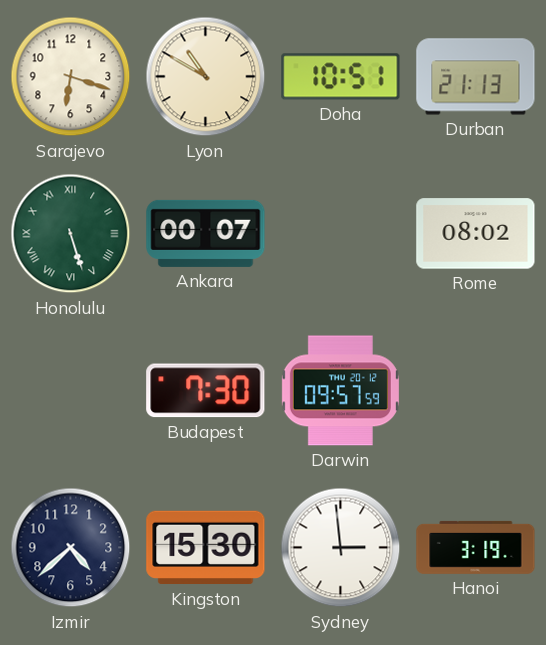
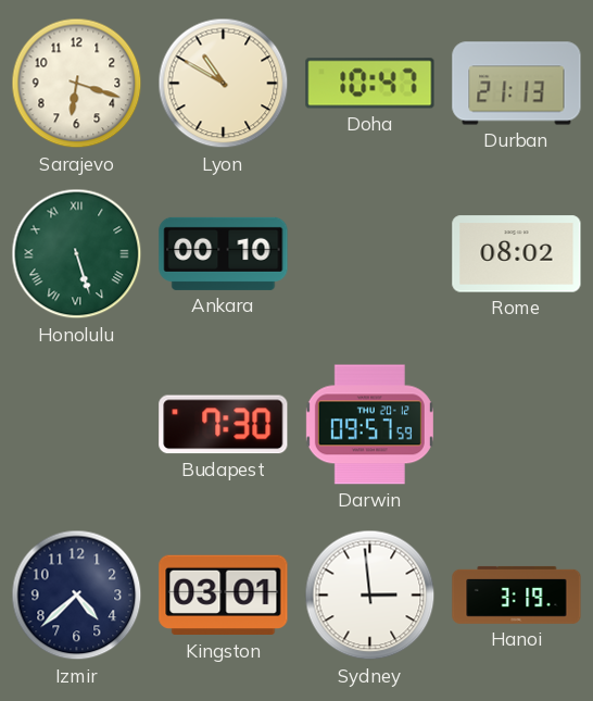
Doha: 10:51 -> 10:47 (370, 84)
Ankara: 00:07 -> 00:10 (224, 253)
Kingston: 15:30 -> 03:01 (224, 596)
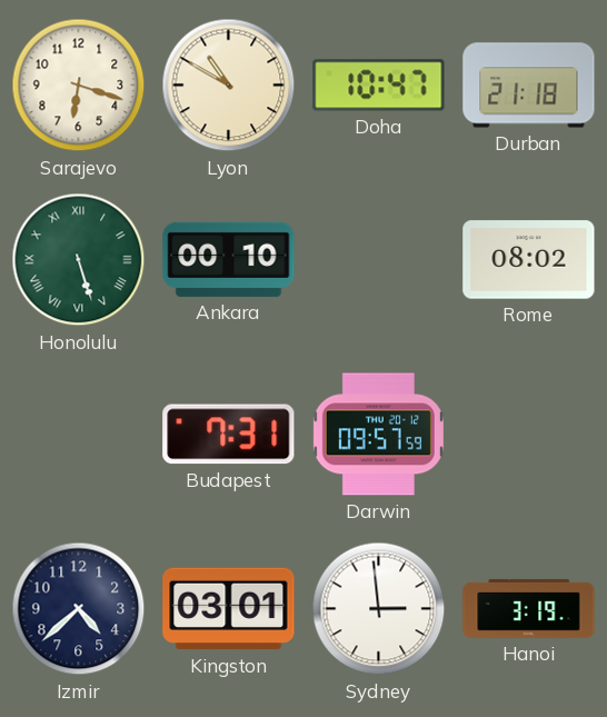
Durban: 21:13 -> 21:18 (529, 86)
Budapest: 7:30 -> 7:31 (229, 435)
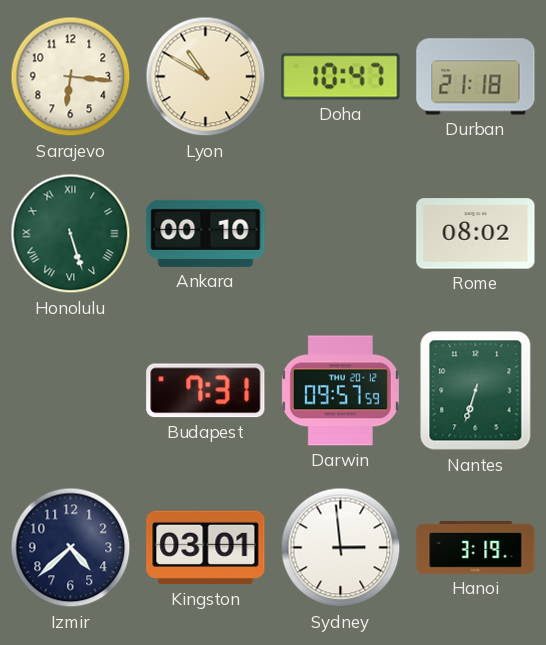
Sarajevo: 6:18 -> 6:16 (71, 77)
Nantes: none -> 6:33 (476, 391)
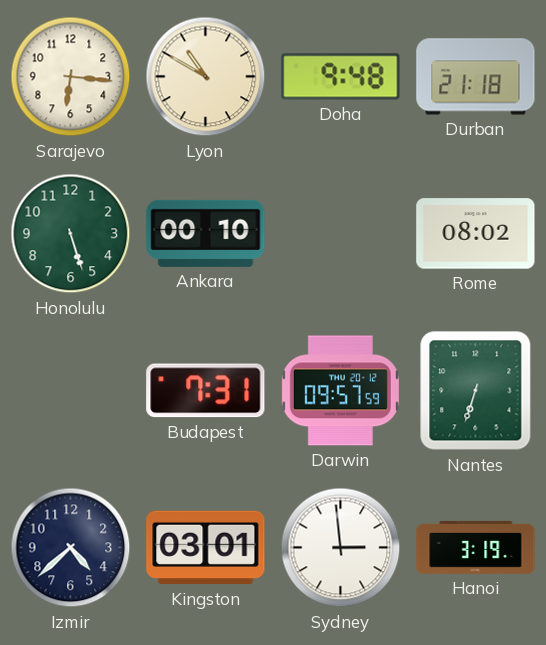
Doha: 10:47 -> 9:48 (341, 77)
Honolulu numerals: Roman -> Arabic (71, 234)
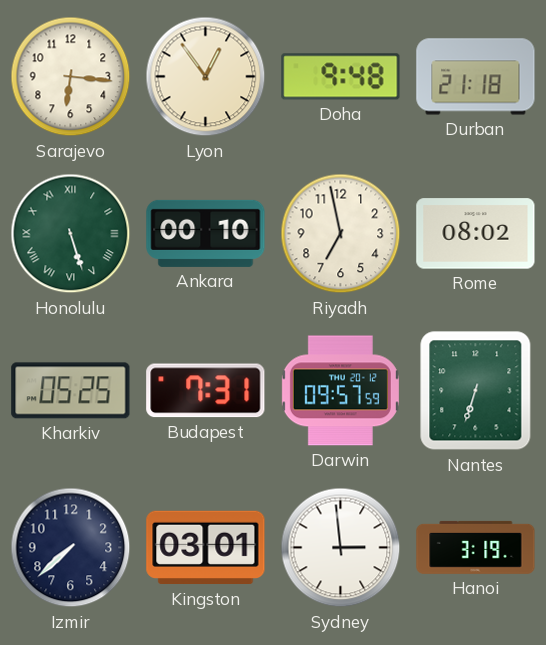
Lyon: 10:50 -> 12:54 (206, 77)
Honolulu numerals: Arabic -> Roman (71, 234)
Riyadh: none -> 6:58 (341, 234)
Kharkiv: none -> 05:25 (71, 391)
Izmir: 4:38 -> 7:38 (71, 548)
